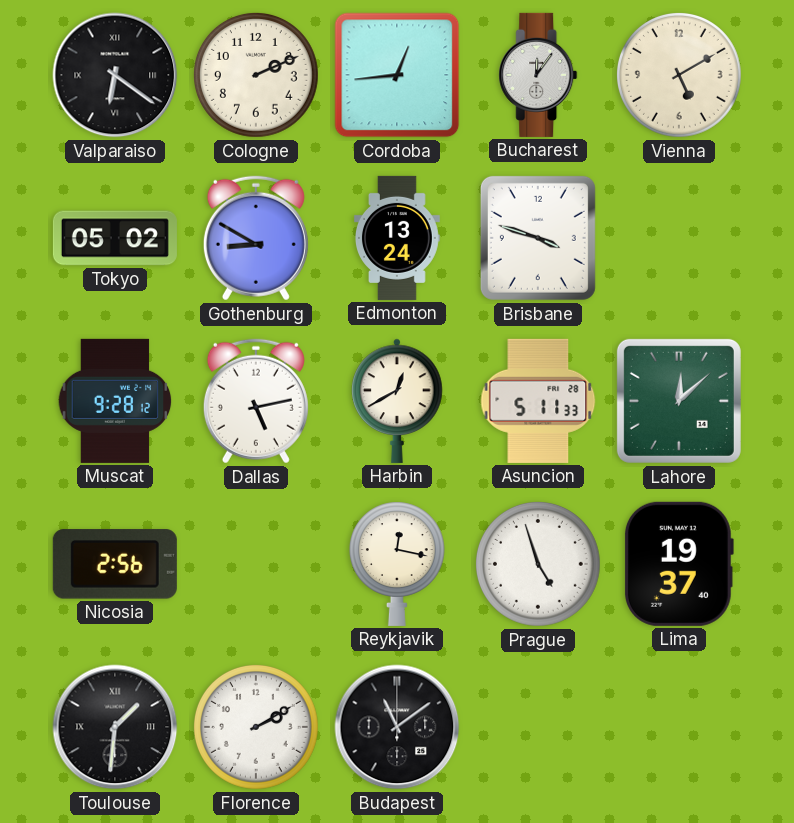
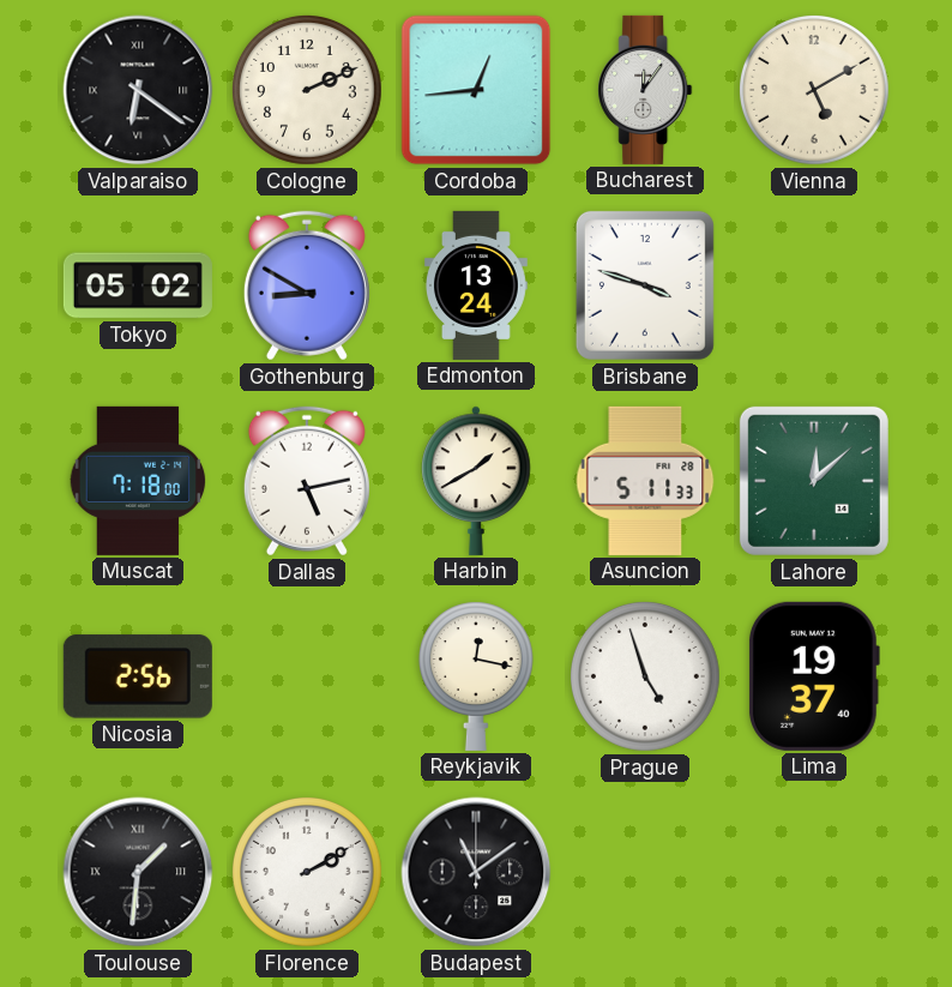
Muscat: 9:28 -> 7:18 (138, 481)
Harbin: 12:40 -> 1:40 (476, 481)
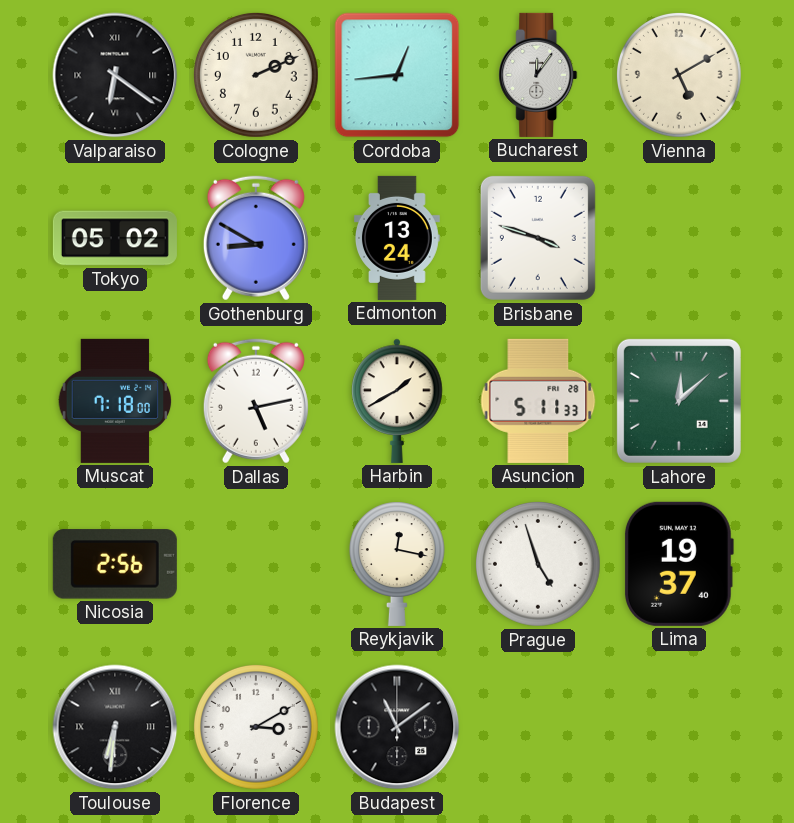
Toulouse: 1:31 -> 6:31 (115, 727)
Florence: 2:10 -> 3:10 (257, 728)
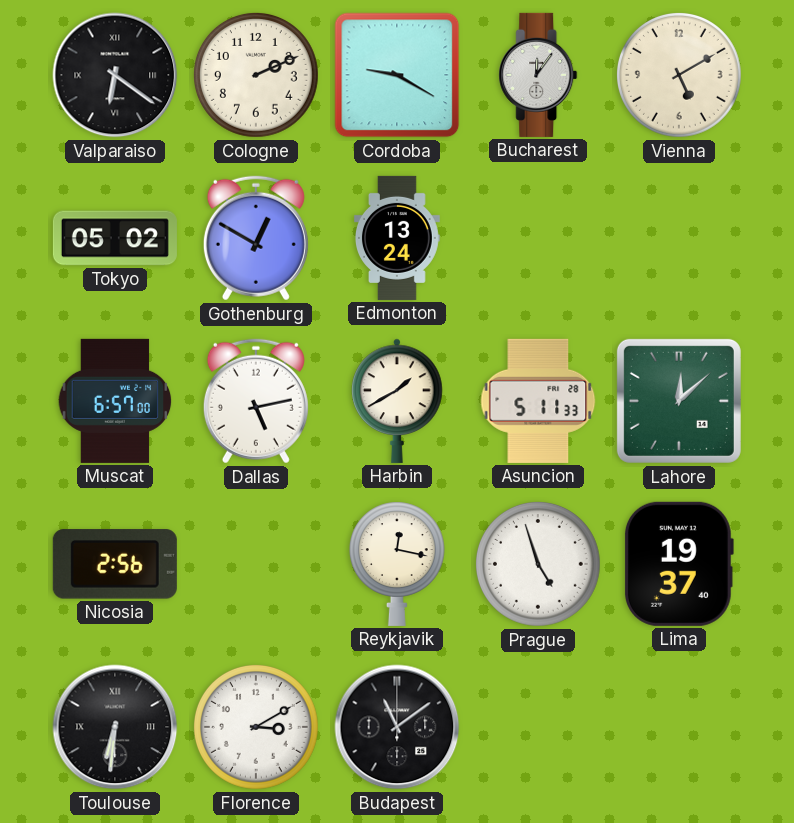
Cordoba: 12:44 -> 9:20 (397, 75)
Gothenburg: 8:50 -> 12:50 (256, 238)
Brisbane: 3:48 -> none (538, 238)
Muscat: 7:18 -> 6:57 (115, 401)
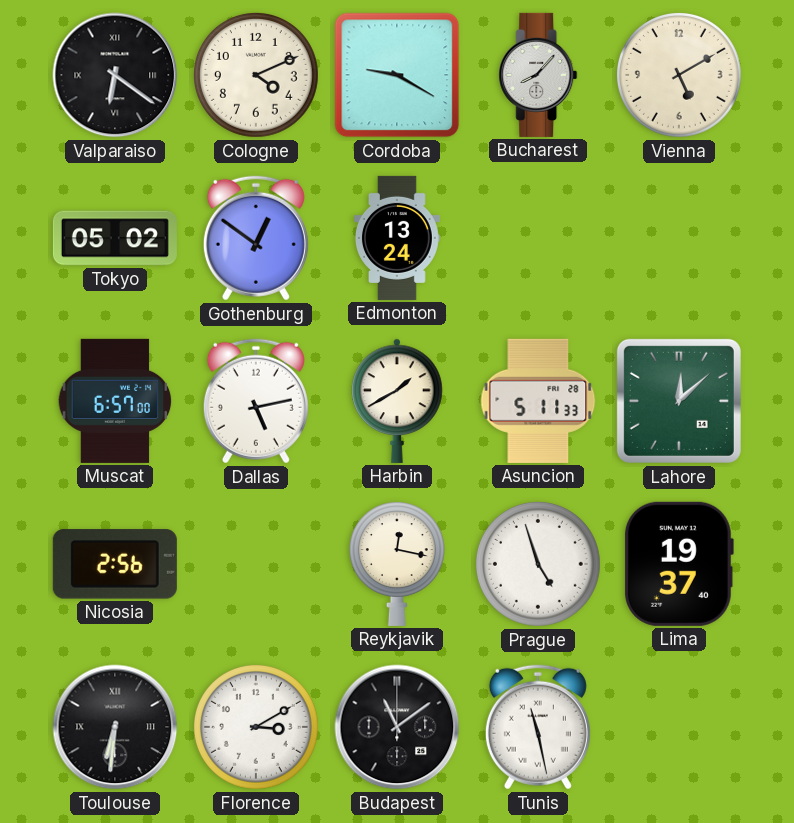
Cologne: 2:11 -> 4:11 (257, 76)
Bucharest: 12:06 -> 8:07 (538, 75)
Gothenburg: 12:50 -> 12:51 (256, 238)
Tunis: none -> 11:28 (538, 727)
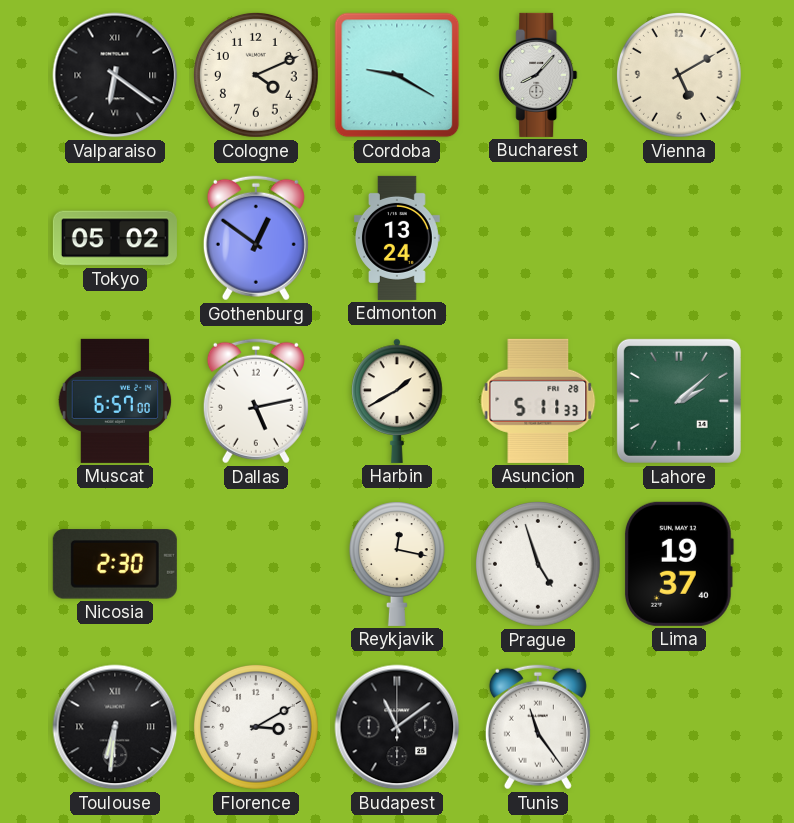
Lahore: 12:08 -> 2:08 (679, 401)
Nicosia: 2:56 -> 2:30 (115, 564)
Tunis: 11:28 -> 11:24 (538, 727)
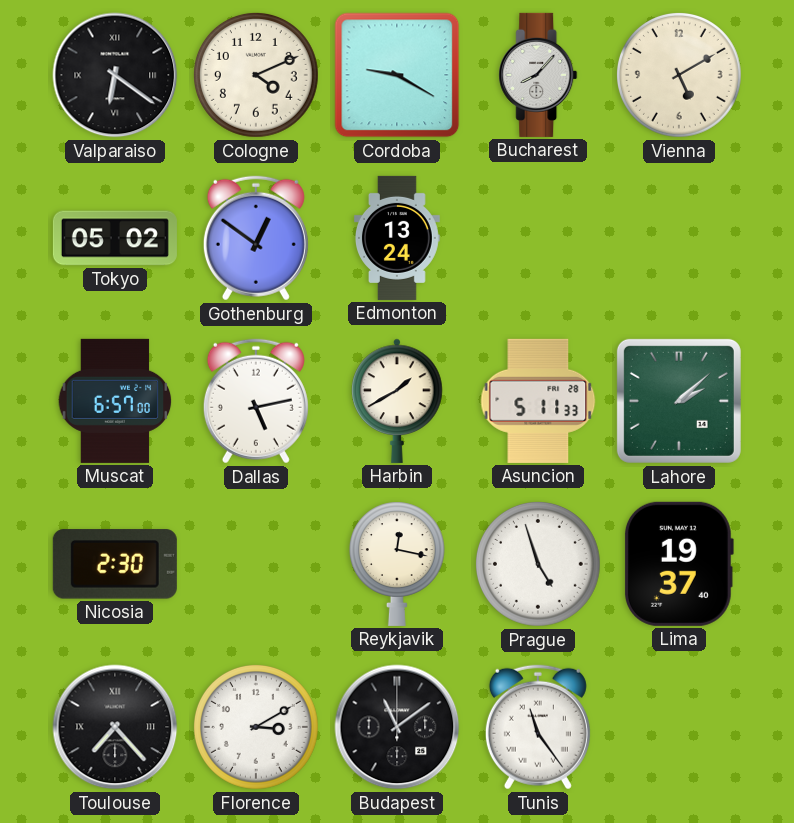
Toulouse: 6:31 -> 7:23 (115, 727)
